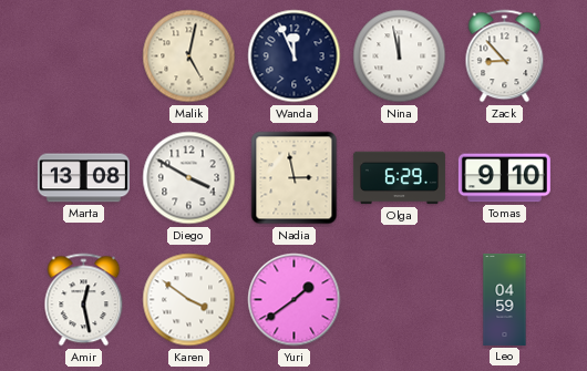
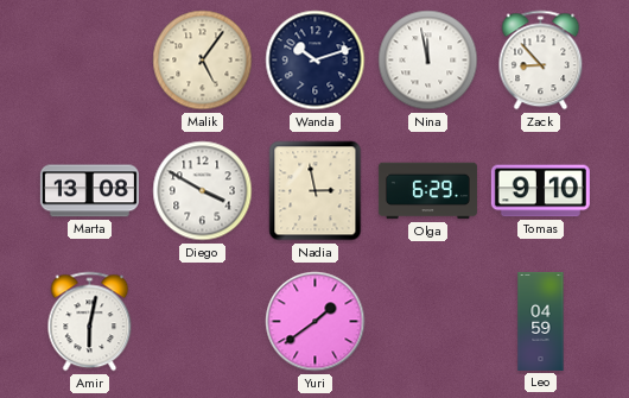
Malik: 5:02 -> 5:06 (203, 61)
Wanda: 11:56 -> 10:12 (316, 61)
Amir: 12:28 -> 6:02 (90, 322)
Karen: 3:51 -> none (189, 300)
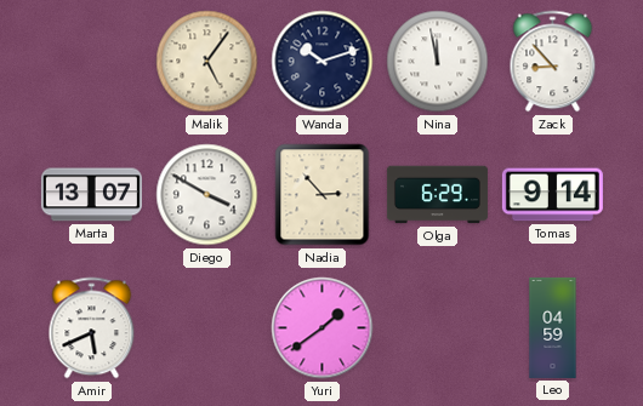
Marta: 13:08 -> 13:07 (91, 195)
Nadia: 2:58 -> 2:53 (323, 195)
Tomas: 9:10 -> 9:14 (552, 195)
Amir: 6:02 -> 5:41 (92, 328)
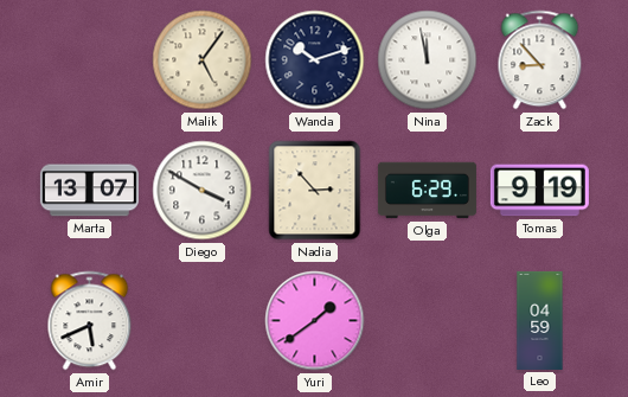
Tomas: 9:14 -> 9:19 (539, 191)
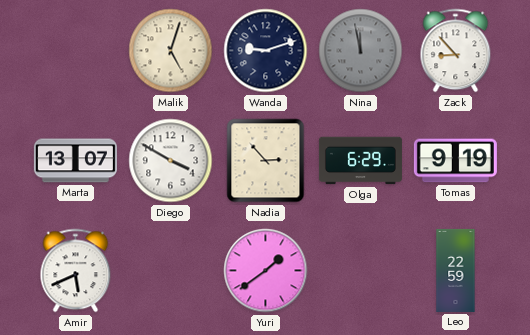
Malik: 5:06 -> 5:03 (171, 51)
Wanda: 10:12 -> 9:12 (266, 51)
Nina dial: white -> grey (361, 51)
Leo: 04:59 -> 22:59 (456, 270)
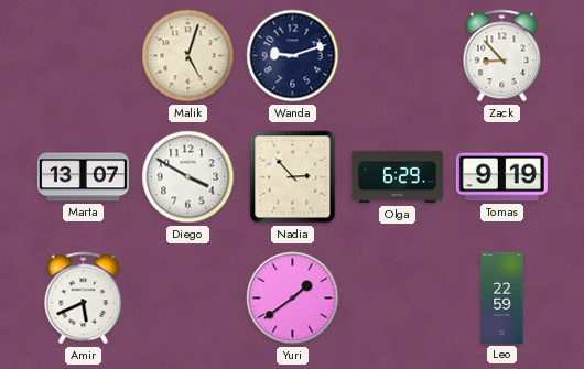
Nina: 11:58 -> none (361, 51)
